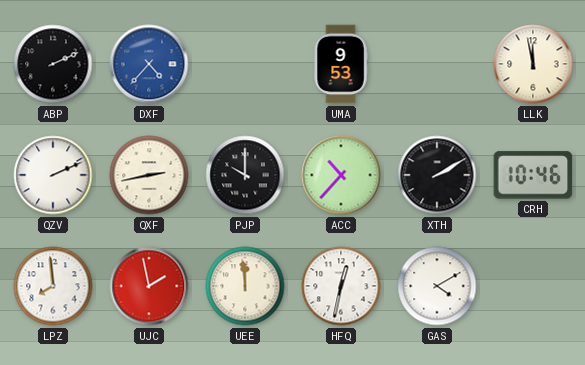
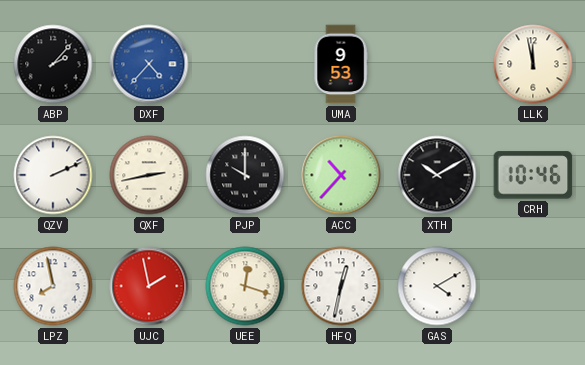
ABP: 2:11 -> 2:07 (53, 64)
XTH: 2:10 -> 10:10 (437, 175)
LPZ: 7:59 -> 7:58 (53, 286)
UEE: 11:59 -> 12:18 (245, 286)
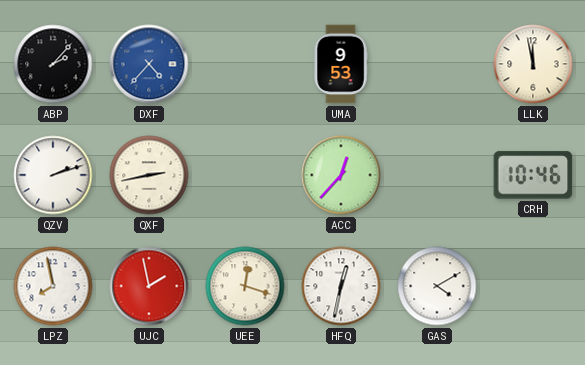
QZV: 2:11 -> 2:12 (53, 175)
PJP: 10:00 -> none (245, 175)
ACC: 10:37 -> 12:37 (341, 175)
XTH: 10:10 -> none (437, 175)
